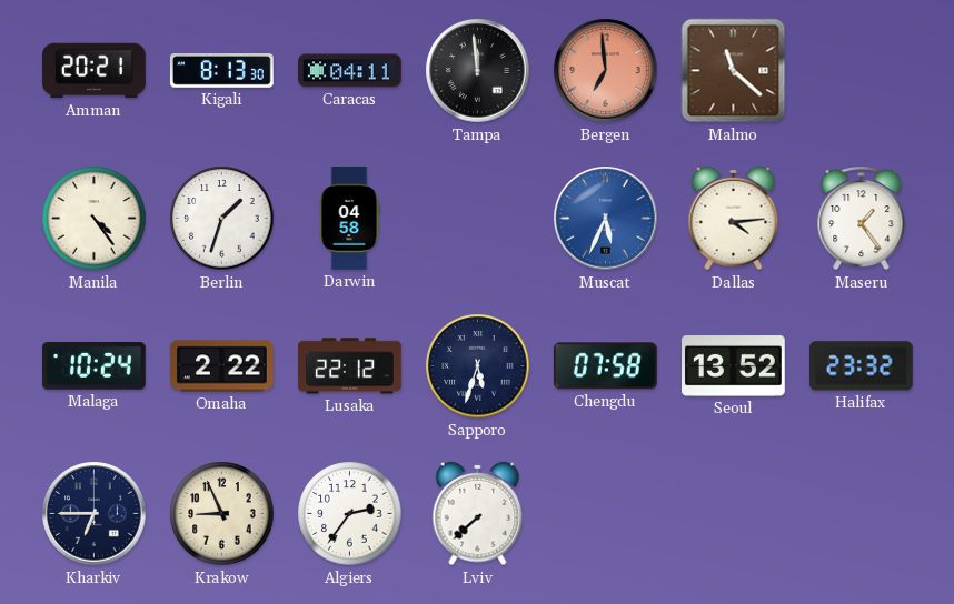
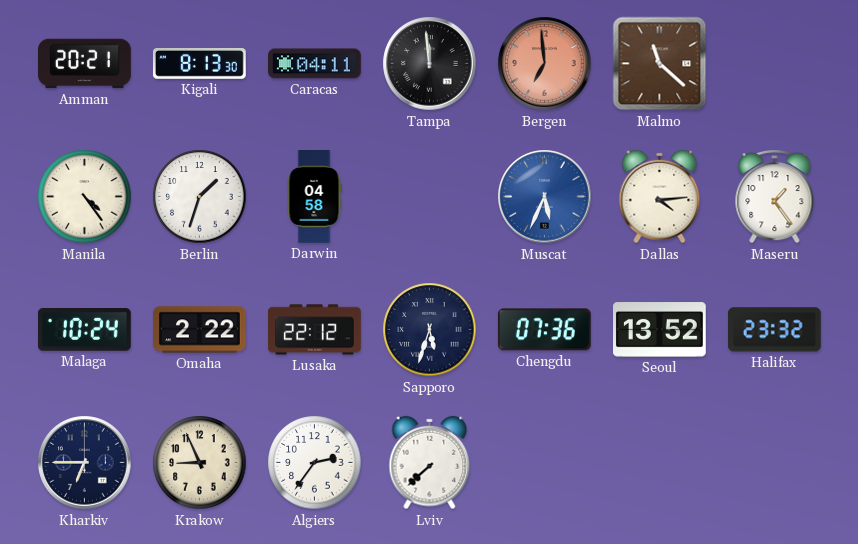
Chengdu: 07:58 -> 07:36 (544, 330)
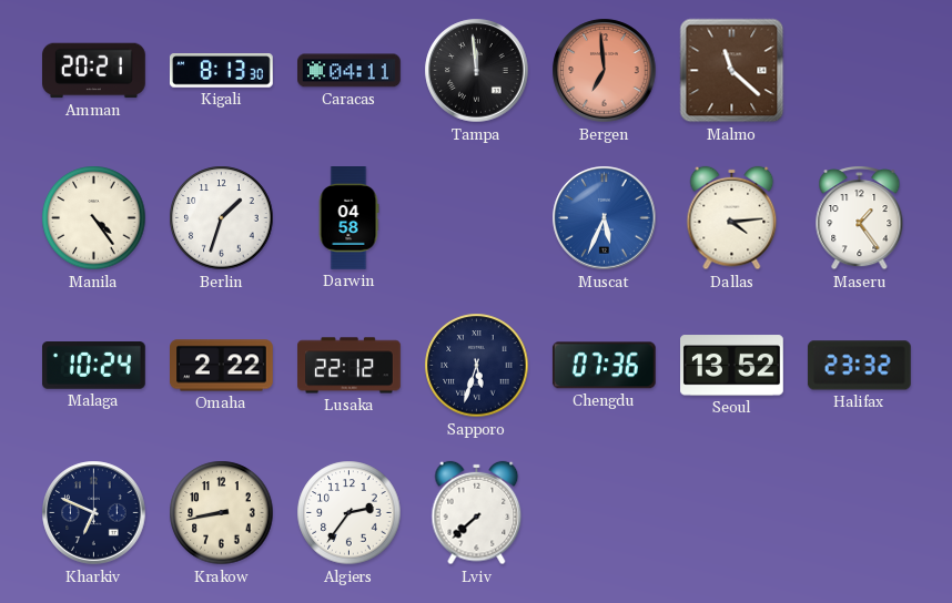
Kharkiv: 6:45 -> 6:49 (94, 513)
Krakow: 8:56 -> 8:43 (222, 513)
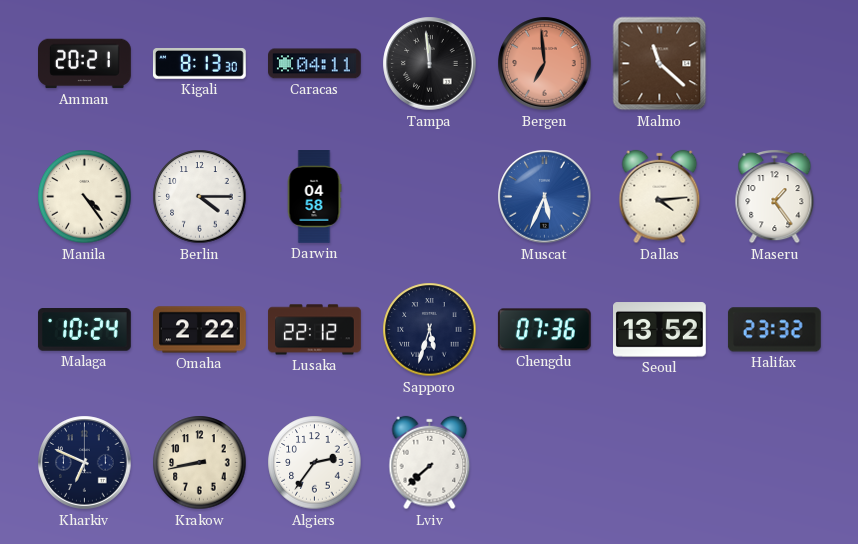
Berlin: 1:33 -> 4:15 (200, 197)
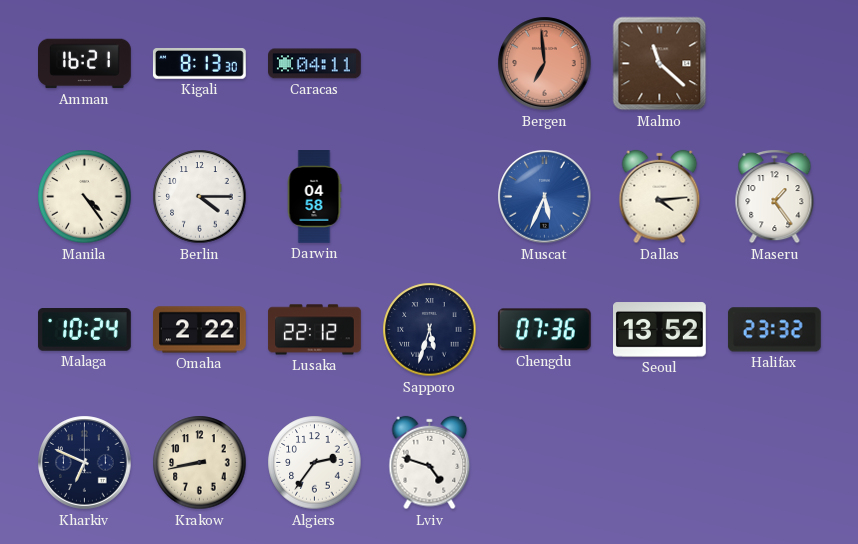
Amman: 20:21 -> 16:21 (85, 64)
Tampa: 11:59 -> none (430, 64)
Lviv: 7:38 -> 4:48 (430, 463)
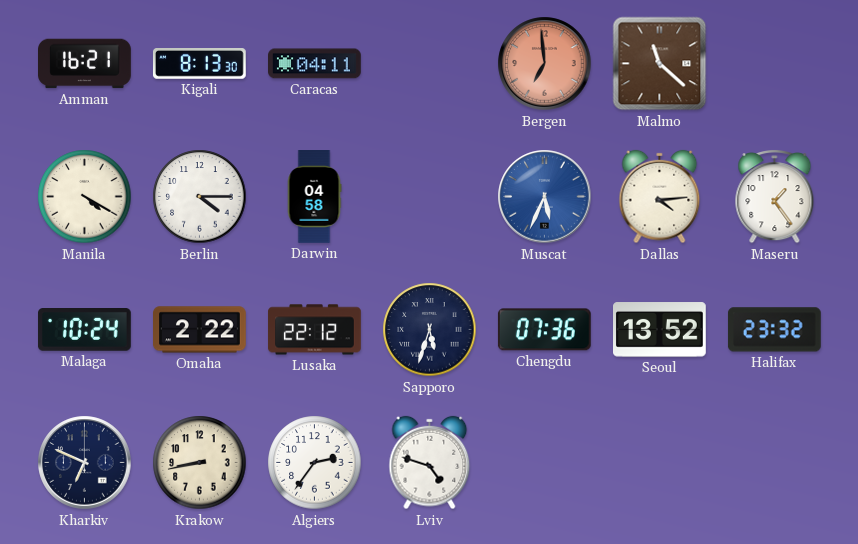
Manila: 4:24 -> 4:20 (85, 197)
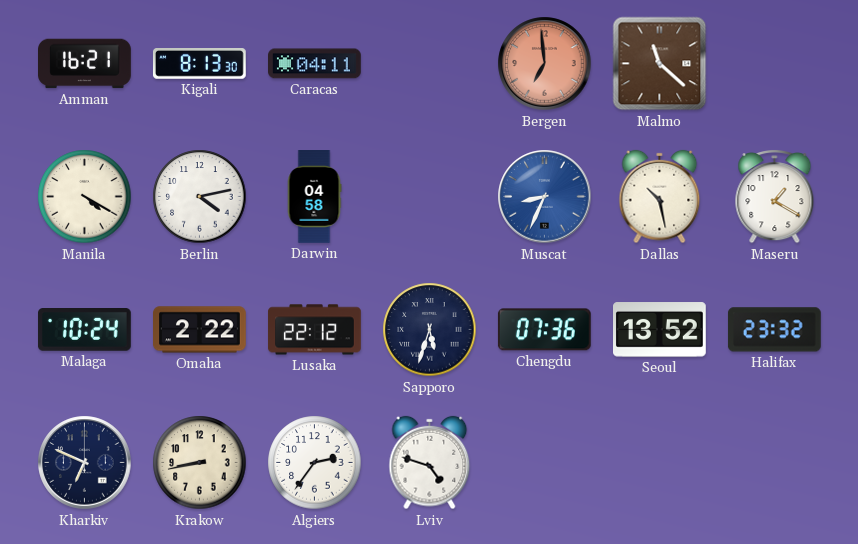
Berlin: 4:15 -> 4:13 (200, 197)
Muscat: 5:34 -> 8:34 (545, 197)
Dallas: 4:14 -> 10:28 (660, 197)
Maseru: 1:24 -> 1:20 (775, 197)
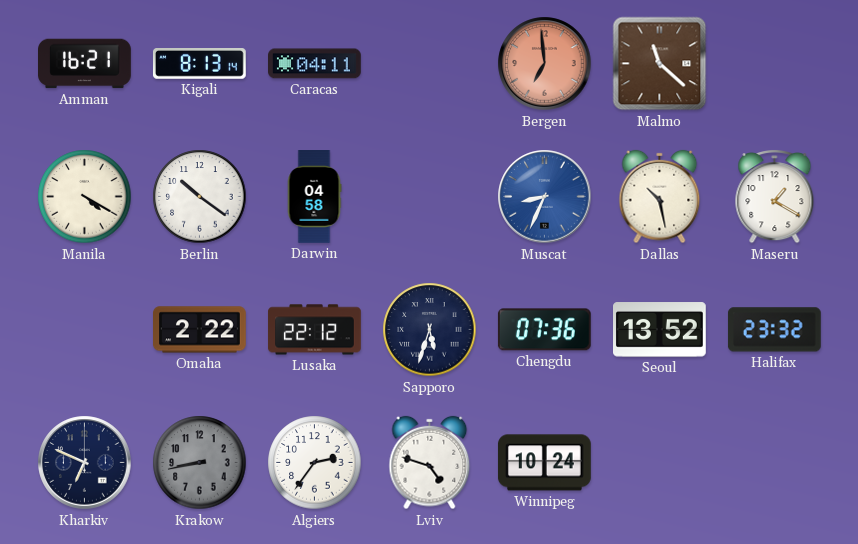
Kigali: 8:13:30 -> 8:13:14 (199, 64)
Berlin: 4:13 -> 10:21 (200, 197)
Malaga: 10:24 -> none (85, 330)
Krakow dial: cream -> grey (200, 463)
Winnipeg: none -> 10:24 (545, 463)
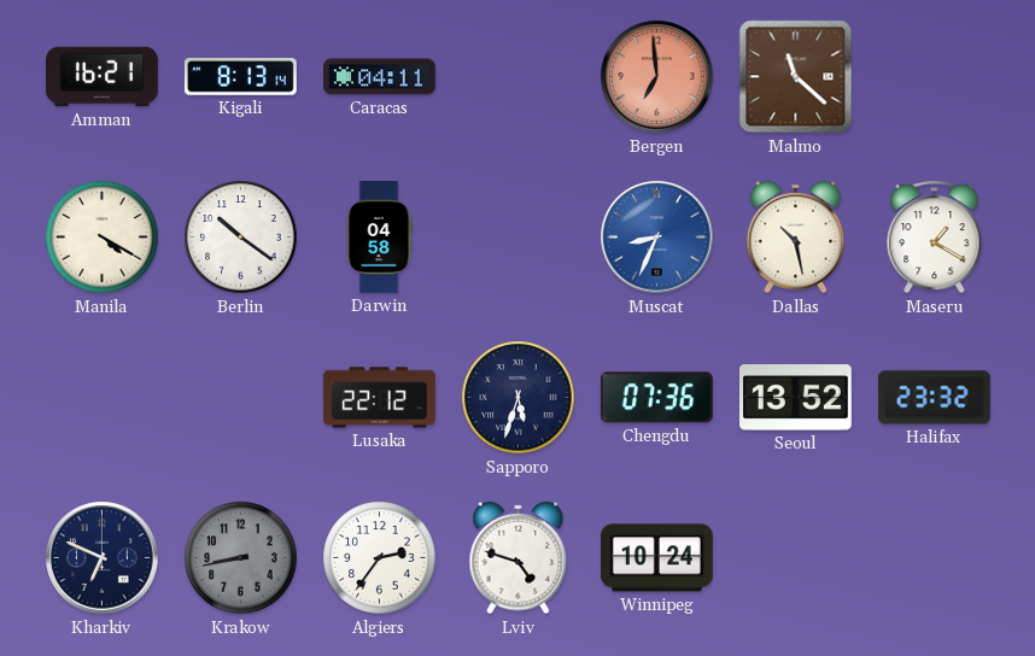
Omaha: 2:22 -> none (200, 330)
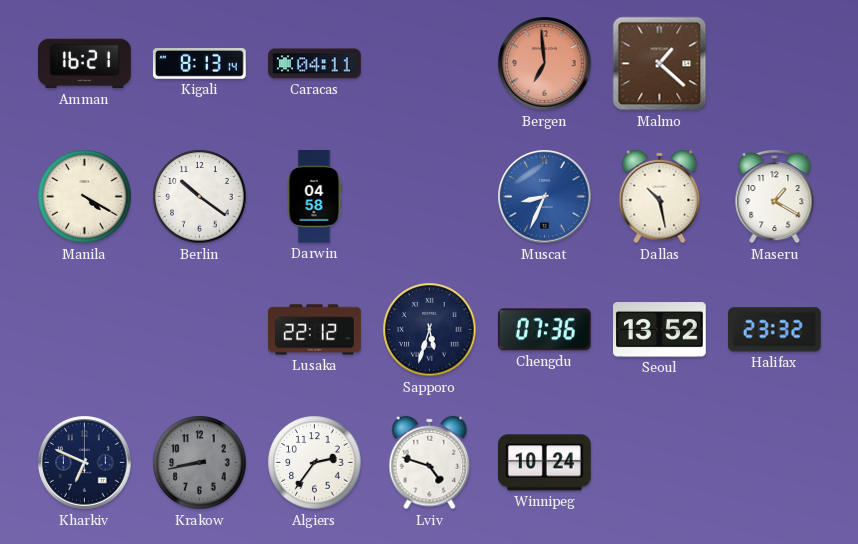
Malmo: 11:22 -> 1:22 (660, 64)
